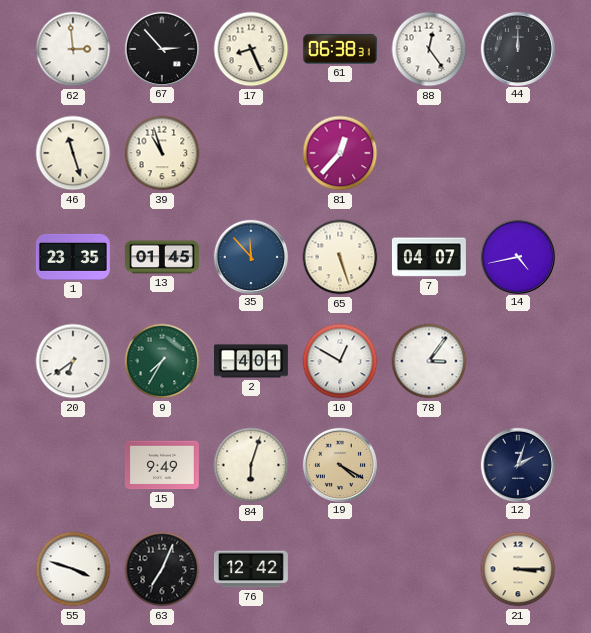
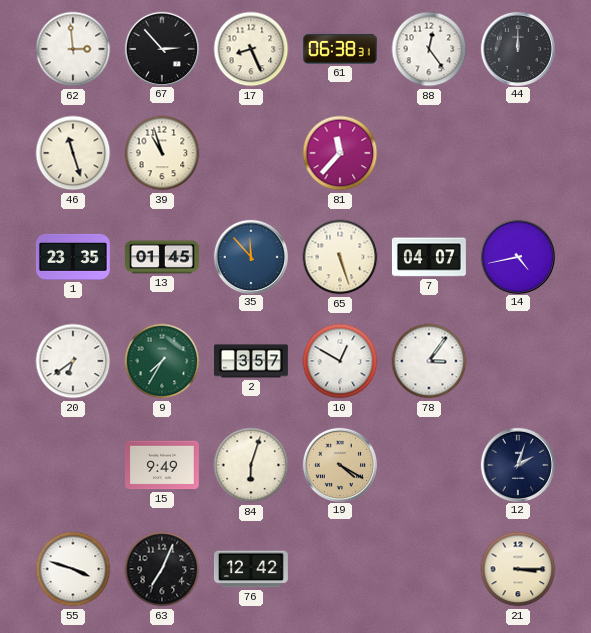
81: 12:37 -> 11:37 (340, 153)
2: 4:01 -> 3:57 (251, 361)
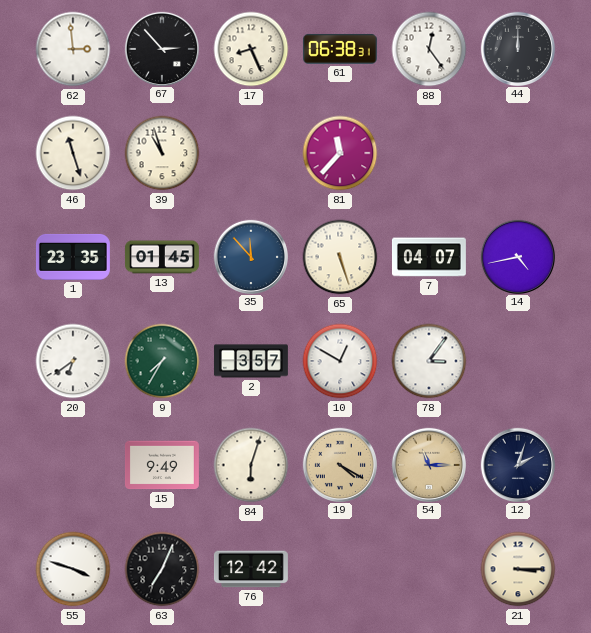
54: none -> 11:15 (428, 464)
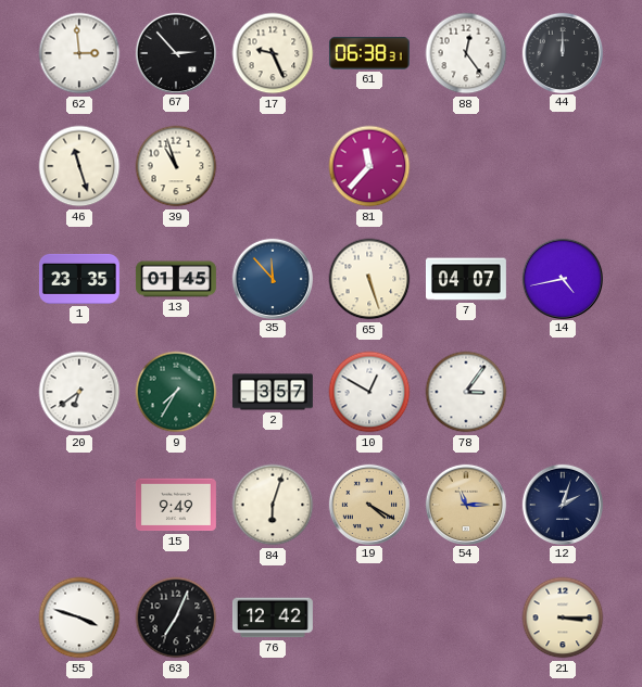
17: 8:26 -> 9:26 (273, 53)
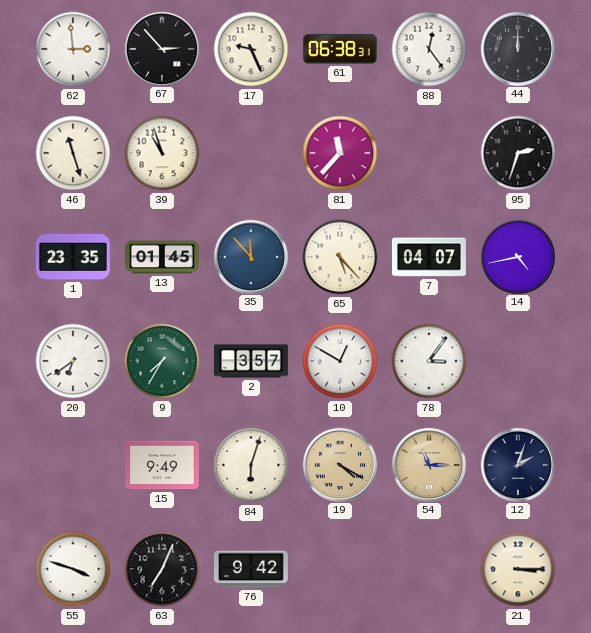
95: none -> 2:33 (518, 153)
65: 5:27 -> 5:23 (340, 257)
76: 12:42 -> 9:42 (251, 569)
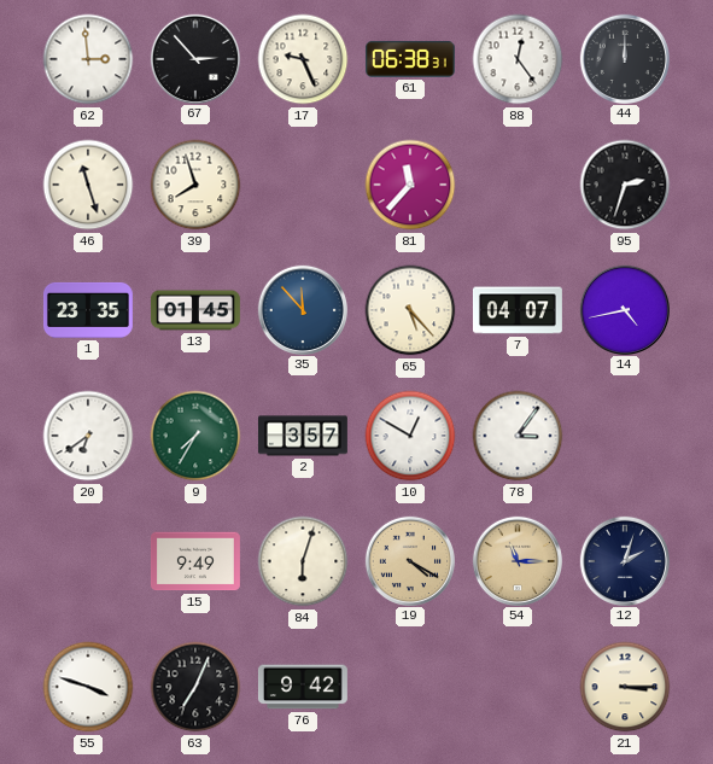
39: 10:57 -> 7:57 (195, 185)
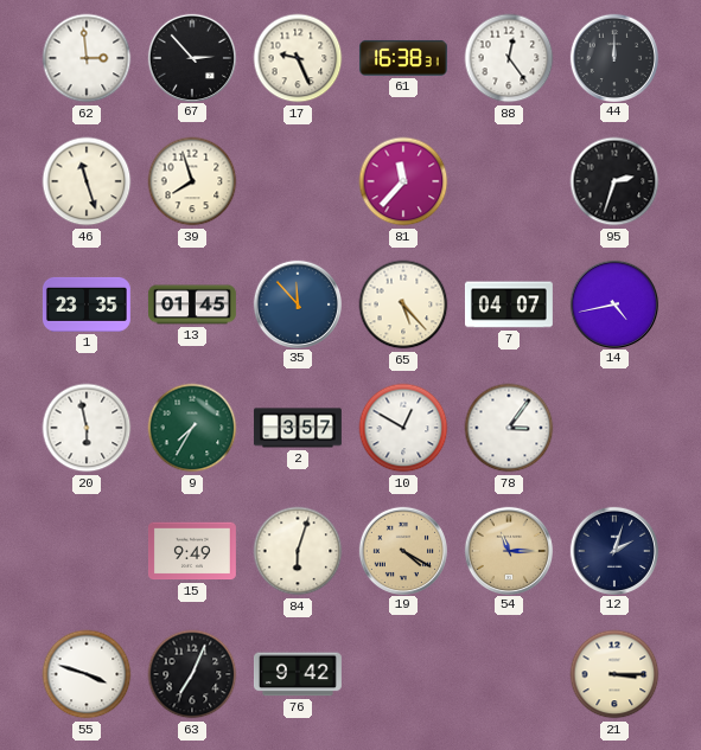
61: 06:38 -> 16:38 (403, 58)
20: 6:39 -> 5:58 (87, 428)
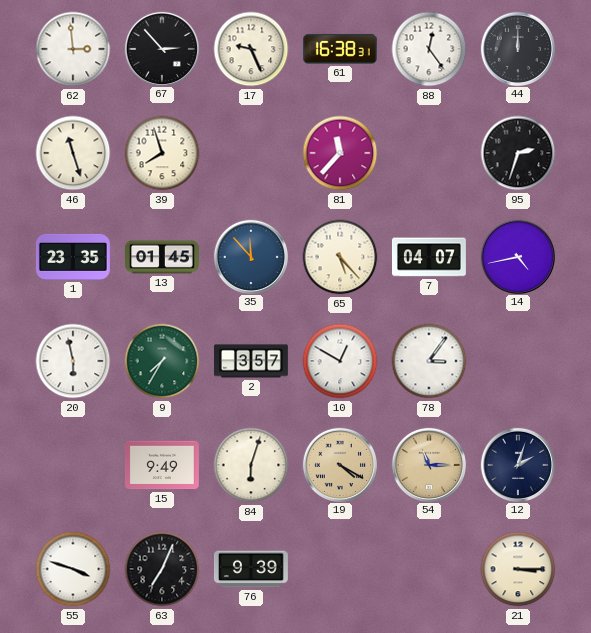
76: 9:42 -> 9:39 (251, 569)
